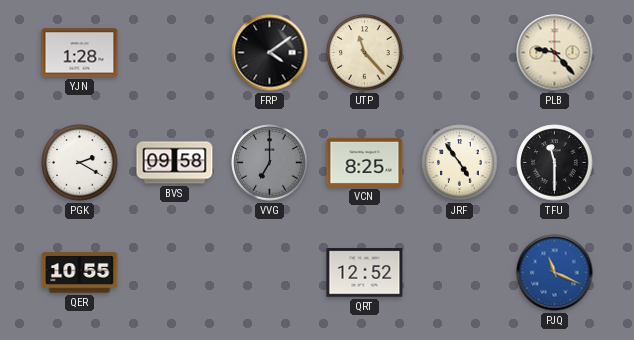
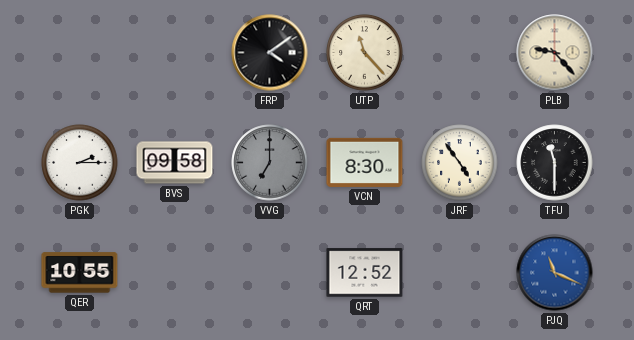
YJN: 1:28 -> none (80, 53)
PGK: 2:20 -> 2:15 (80, 163)
VCN: 8:25 -> 8:30 (365, 162)
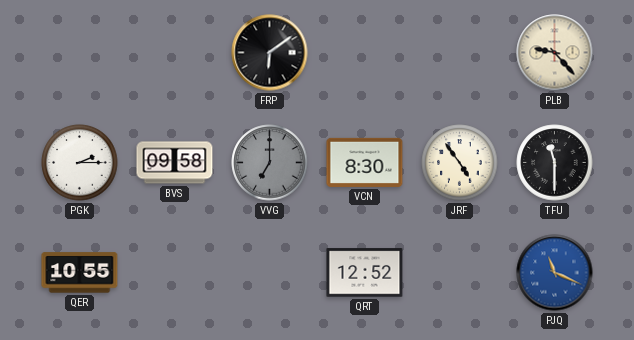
FRP: 4:09 -> 6:09 (270, 53)
UTP: 11:23 -> none (365, 53)
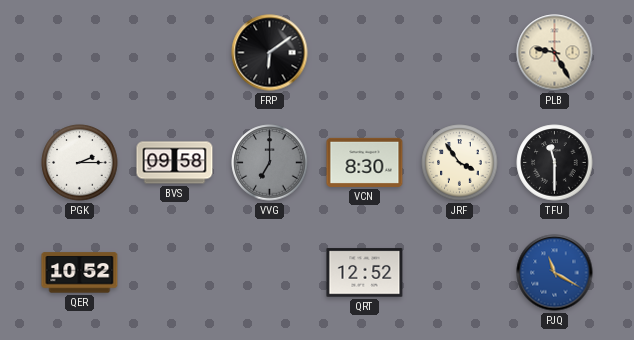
PLB: 9:23 -> 9:25 (555, 53)
JRF: 4:54 -> 3:54 (460, 163)
QER: 10:55 -> 10:52 (80, 273)
PJQ: 11:19 -> 11:20 (555, 273)
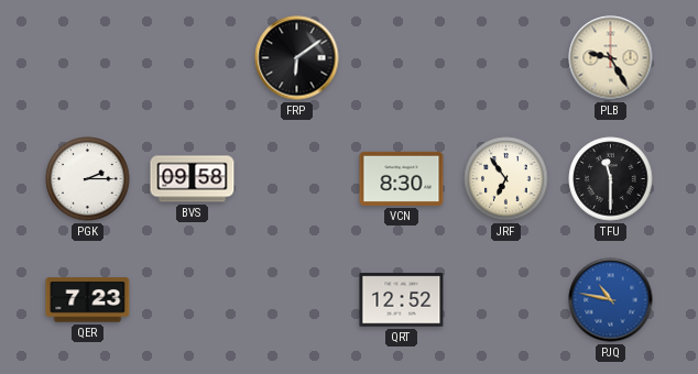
VVG: 7:00 -> none (270, 163)
JRF: 3:54 -> 6:54 (506, 179)
QER: 10:52 -> 7:23 (88, 300)
PJQ: 11:20 -> 10:47 (611, 300)
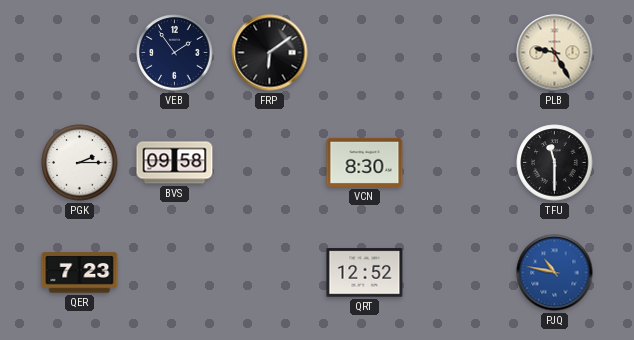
VEB: none -> 1:54 (175, 53)
JRF: 6:54 -> none (506, 179)
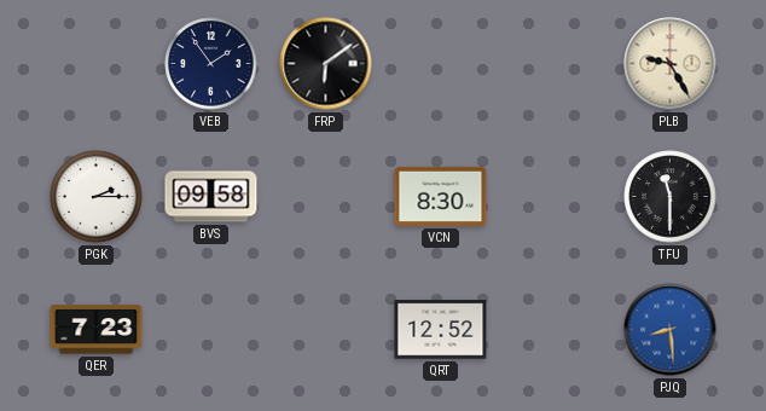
PJQ: 10:47 -> 8:29 (671, 330)
